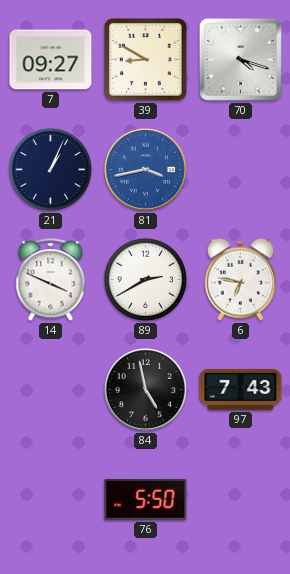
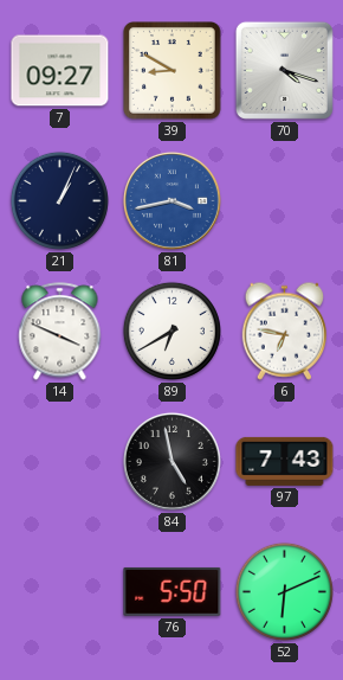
89: 2:40 -> 6:40 (171, 331)
52: none -> 6:11 (284, 591)
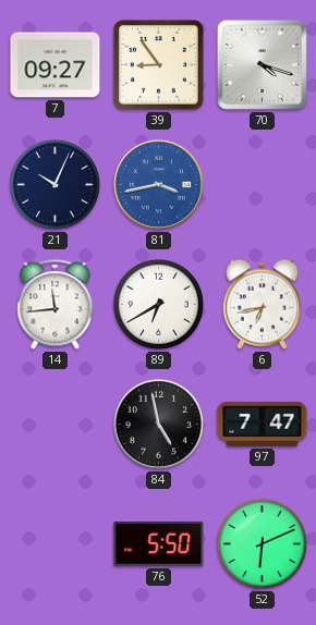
39: 8:50 -> 8:54 (159, 65)
21: 1:04 -> 10:04 (54, 184)
14: 3:49 -> 11:44 (56, 305)
6: 6:47 -> 6:43 (262, 304)
97: 7:43 -> 7:47 (263, 424)
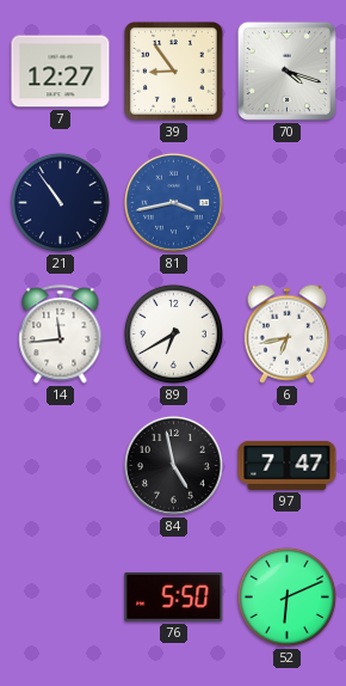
7: 09:27 -> 12:27 (61, 72)
21: 10:04 -> 10:54 (60, 202)
